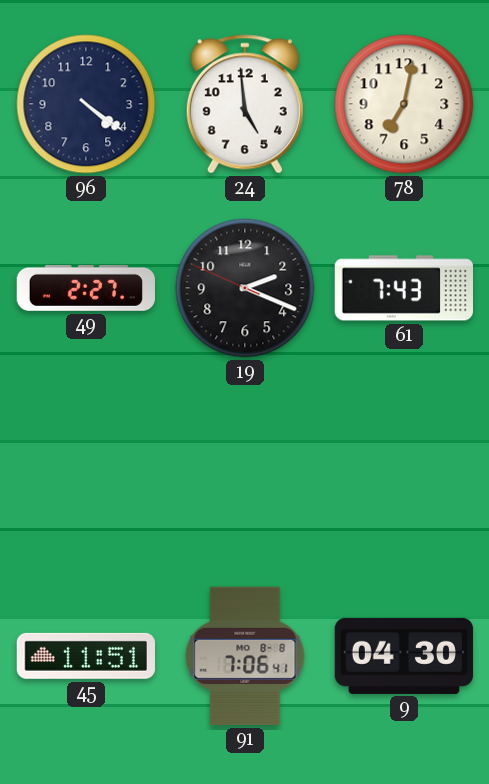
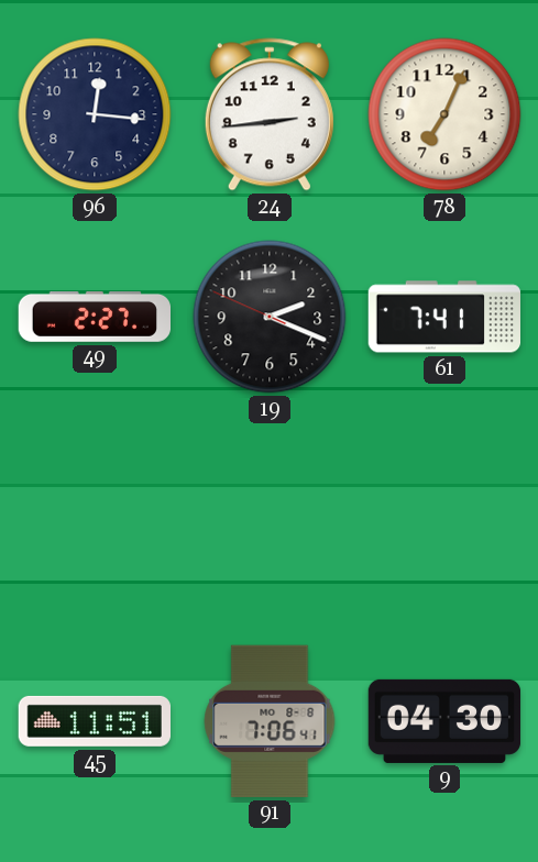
96: 4:21 -> 12:16 (95, 114)
24: 4:59 -> 2:44 (270, 114)
78: 7:02 -> 7:04 (444, 114)
61: 7:43 -> 7:41 (443, 317)
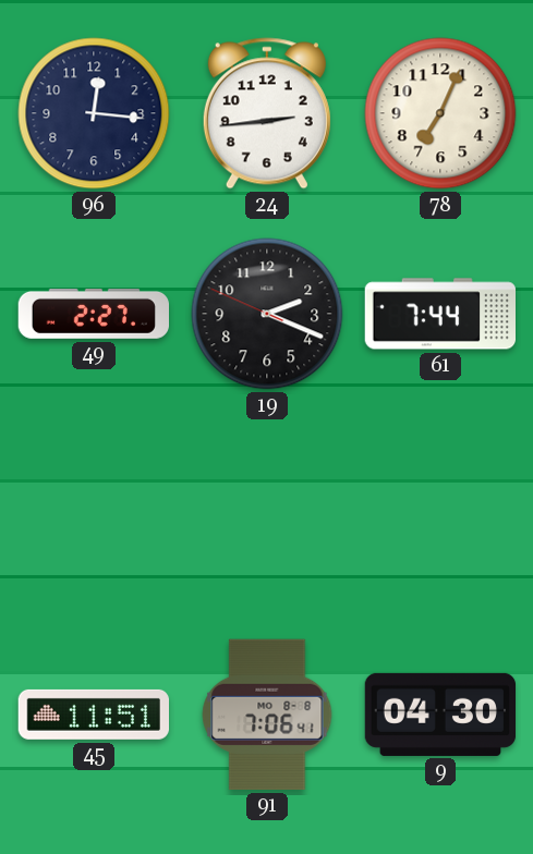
61: 7:41 -> 7:44 (439, 314)
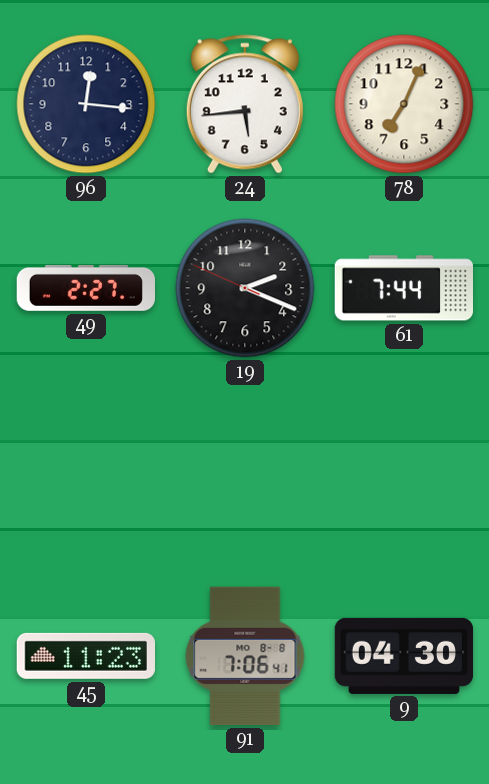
24: 2:44 -> 5:44 (245, 104)
45: 11:51 -> 11:23 (85, 656)
